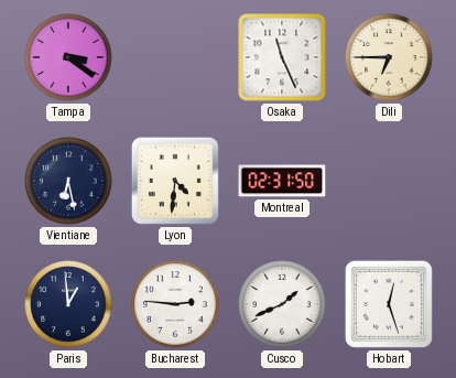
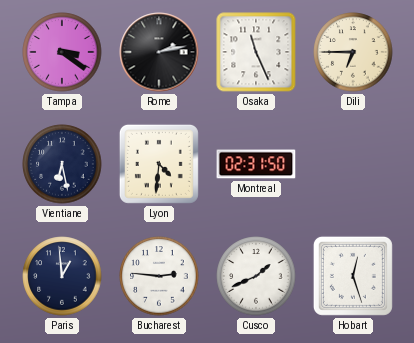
Rome: none -> 2:13 (159, 52)
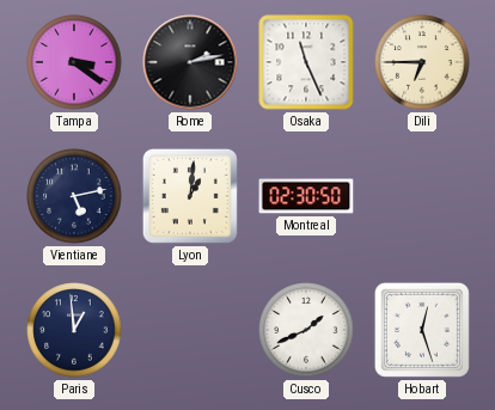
Vientiane: 6:28 -> 5:13 (74, 196)
Lyon: 4:31 -> 1:01 (190, 196)
Montreal: 02:31 -> 02:30 (306, 196)
Bucharest: 2:46 -> none (159, 276)
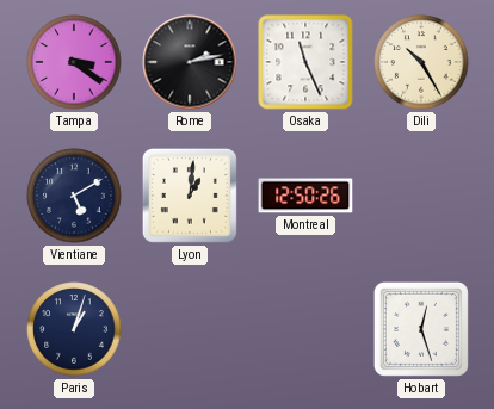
Dili: 6:45 -> 10:25 (421, 62)
Vientiane: 5:13 -> 5:10 (74, 196)
Montreal: 02:30 -> 12:50 (305, 196)
Paris: 12:59 -> 1:03 (74, 329)
Cusco: 1:41 -> none (306, 330)
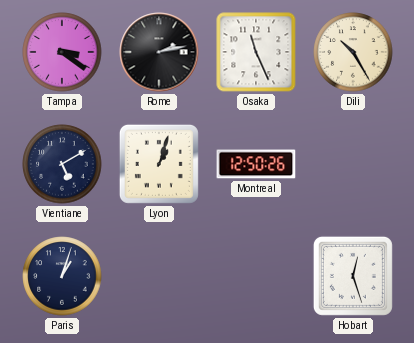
Lyon: 1:01 -> 1:03 (159, 164)
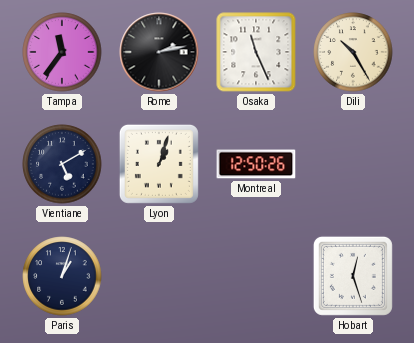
Tampa: 3:21 -> 11:36 (62, 52)
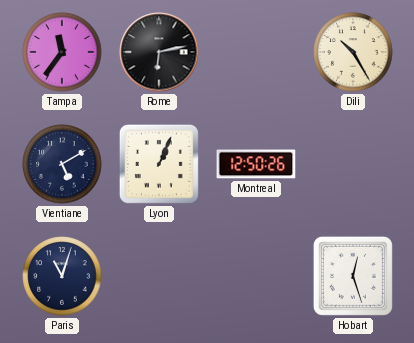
Rome: 2:13 -> 6:13 (159, 52)
Osaka: 11:26 -> none (256, 52)
Lyon: 1:03 -> 1:04 (159, 164)
Paris: 1:03 -> 11:03 (62, 276)
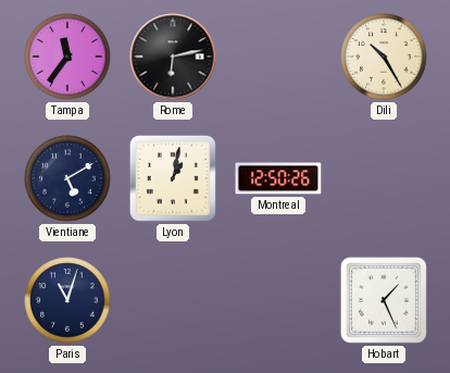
Lyon: 1:04 -> 1:02 (173, 178)
Hobart: 12:27 -> 1:26 (384, 300)
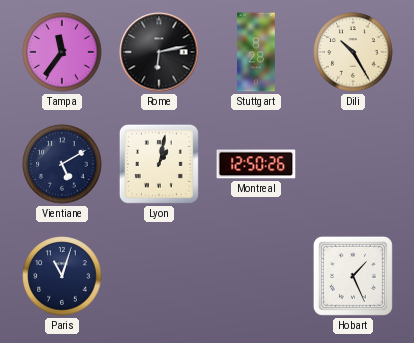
Stuttgart: none -> 8:28 (257, 52)
